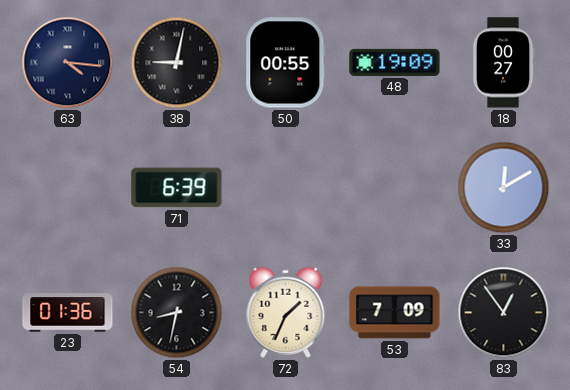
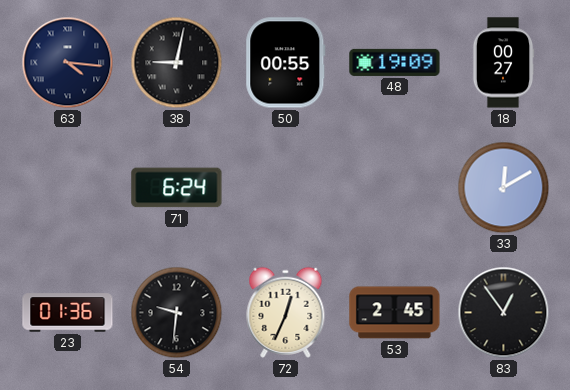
71: 6:39 -> 6:24 (177, 188)
54: 8:32 -> 9:31 (177, 313)
72: 1:34 -> 12:34 (286, 312)
53: 7:09 -> 2:45 (395, 313)
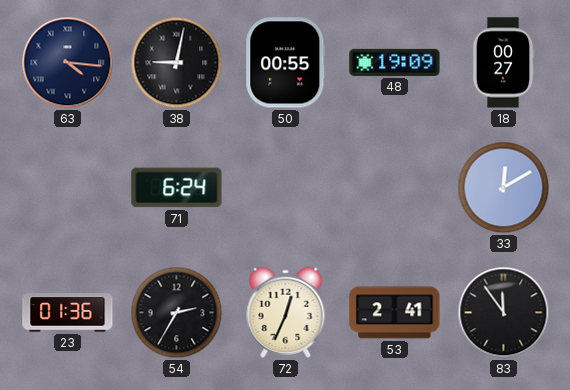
54: 9:31 -> 2:35 (177, 313)
53: 2:45 -> 2:41 (395, 313)
83: 12:54 -> 11:54 (504, 313)
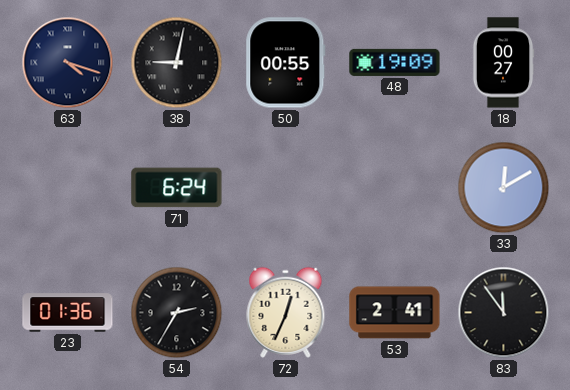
63: 4:16 -> 4:18 (68, 63)
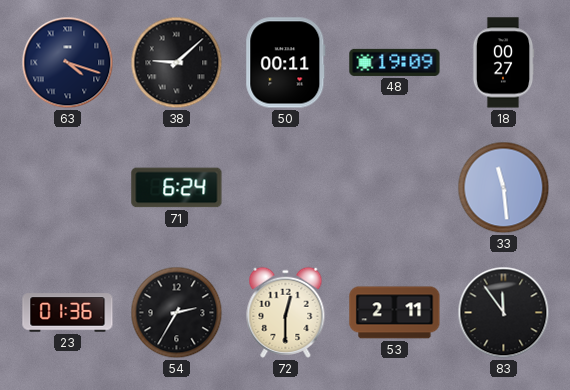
38: 9:02 -> 9:08 (177, 63)
50: 00:55 -> 00:11 (286, 63)
33: 12:10 -> 11:29 (504, 188)
72: 12:34 -> 12:30 (286, 312)
53: 2:41 -> 2:11 (395, 313)
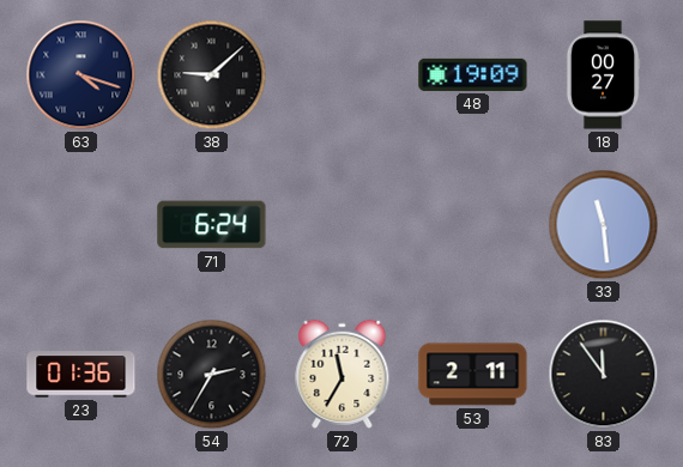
50: 00:11 -> none (286, 63)
72: 12:30 -> 11:35 (343, 374)
